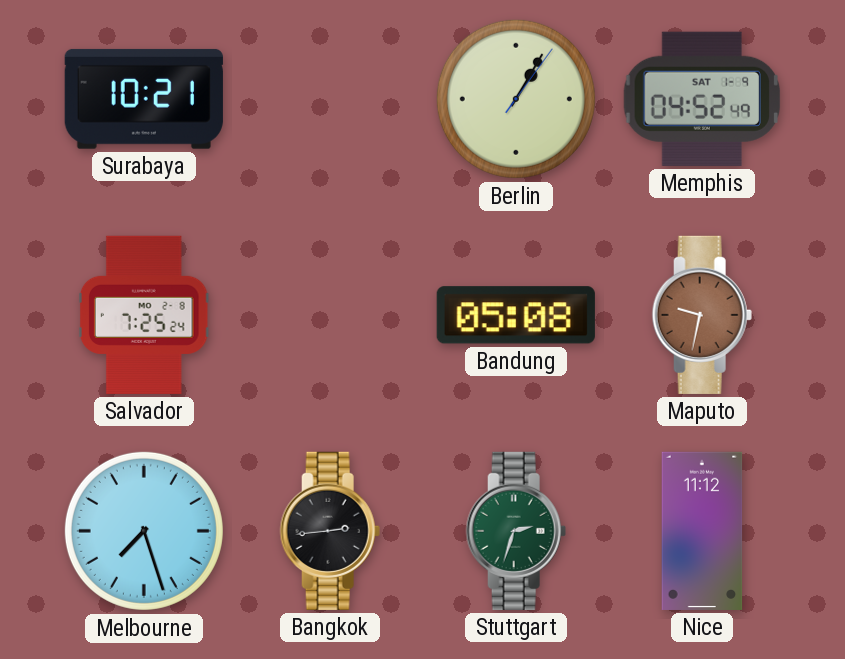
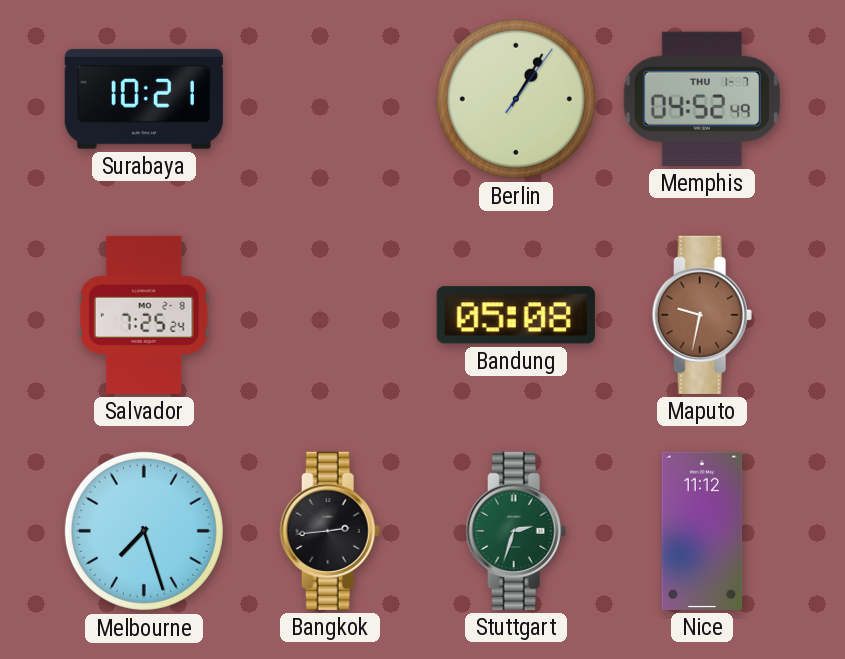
Memphis date: SAT 1-9 -> THU 1-7 (701, 99)
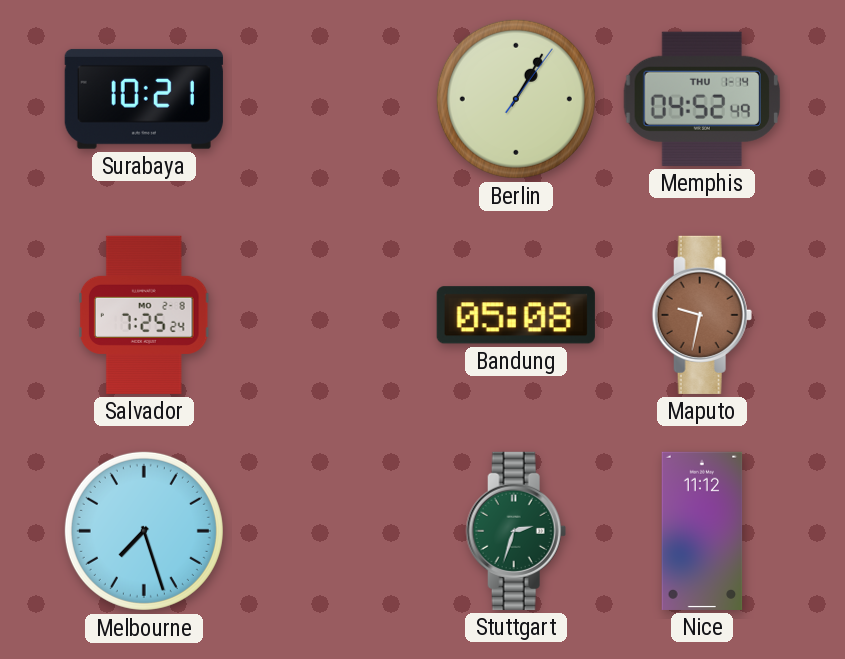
Memphis date: THU 1-7 -> THU 1-14 (701, 99)
Bangkok: 2:44 -> none (330, 531)
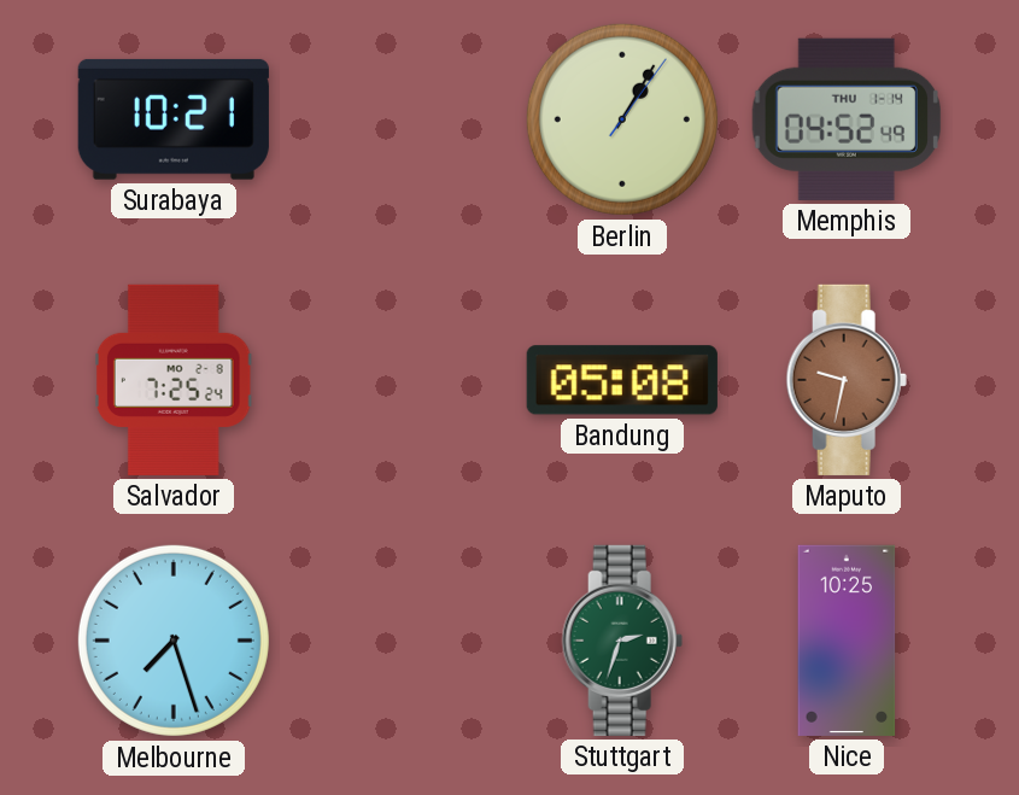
Nice: 11:12 -> 10:25 (847, 641)
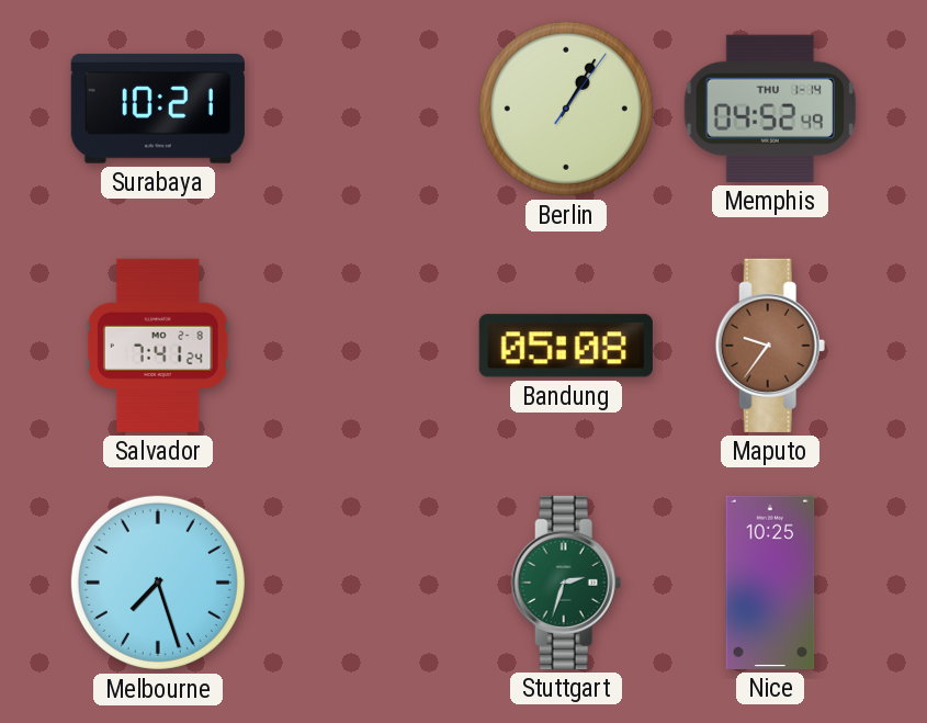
Salvador: 7:25 -> 7:41 (158, 346)
Maputo: 9:32 -> 9:36 (770, 346)
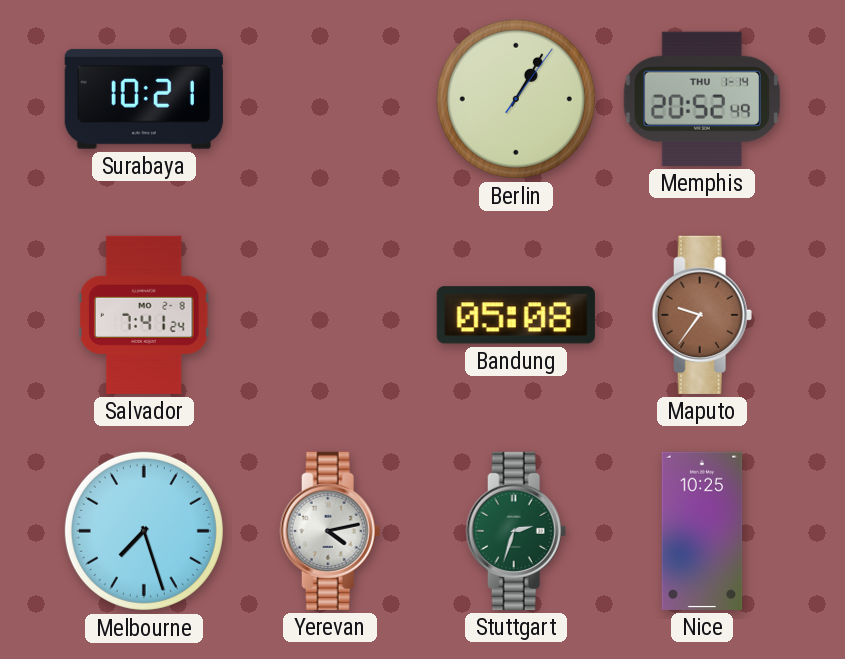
Memphis: 04:52 -> 20:52 (701, 99)
Yerevan: none -> 4:13 (330, 531)
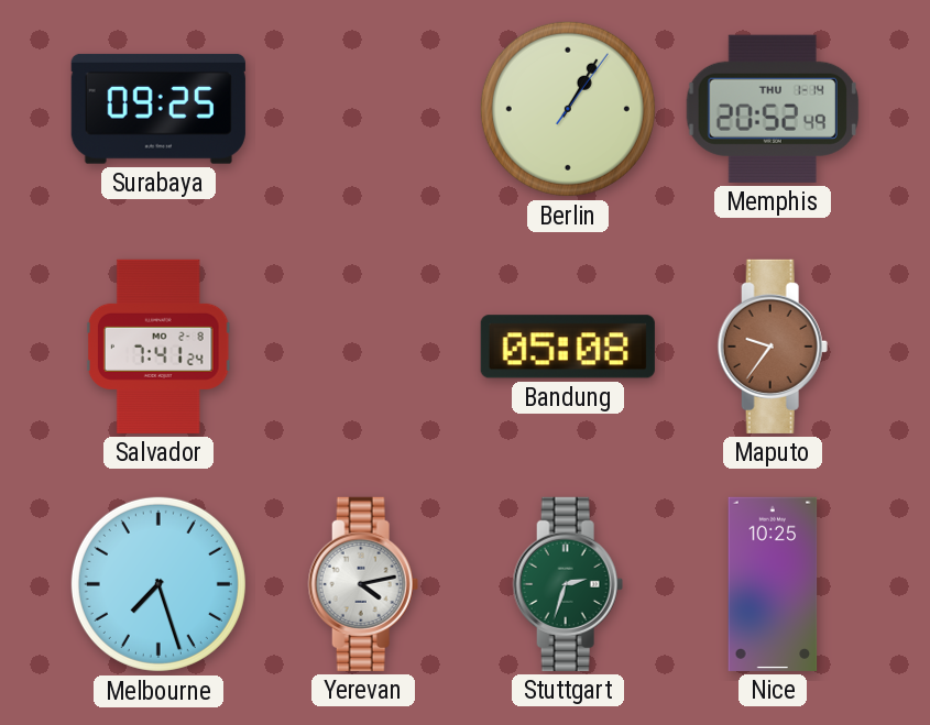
Surabaya: 10:21 -> 09:25 (158, 109)
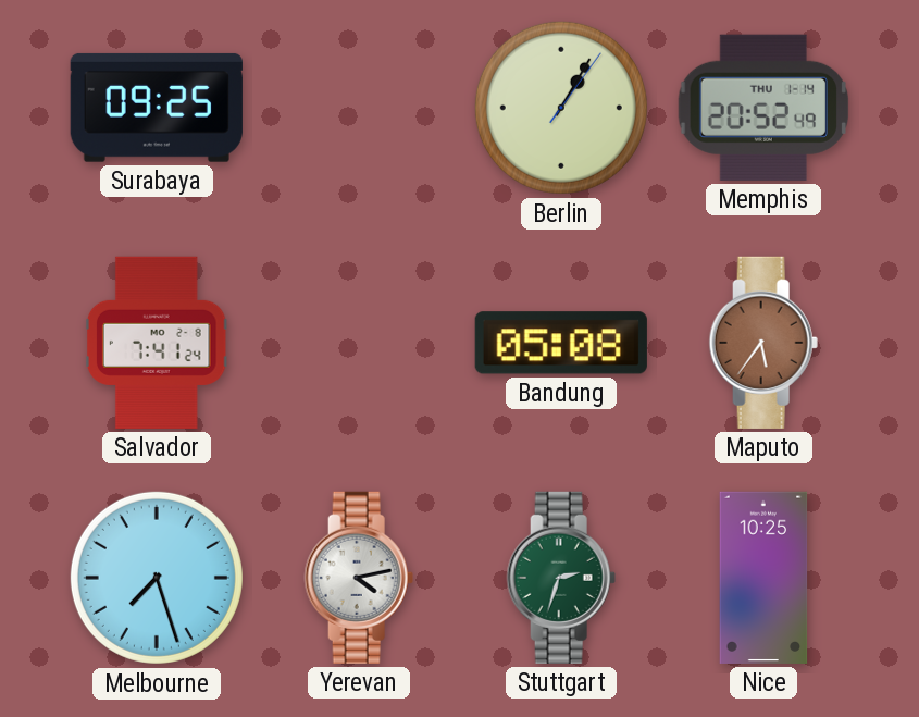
Maputo: 9:36 -> 5:36 (763, 343)
